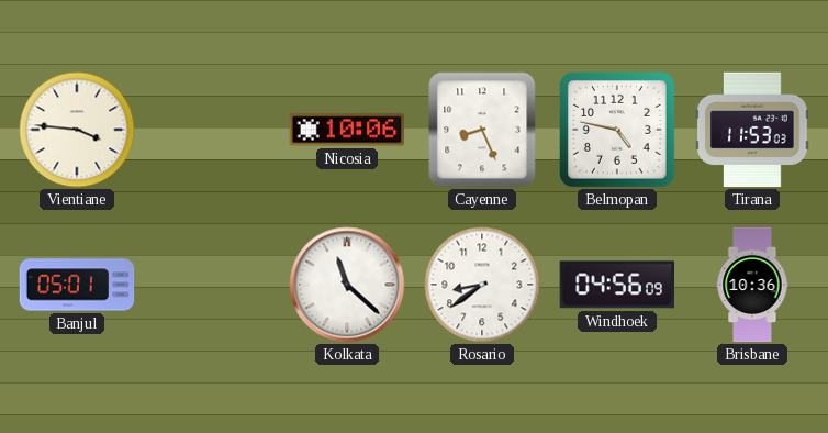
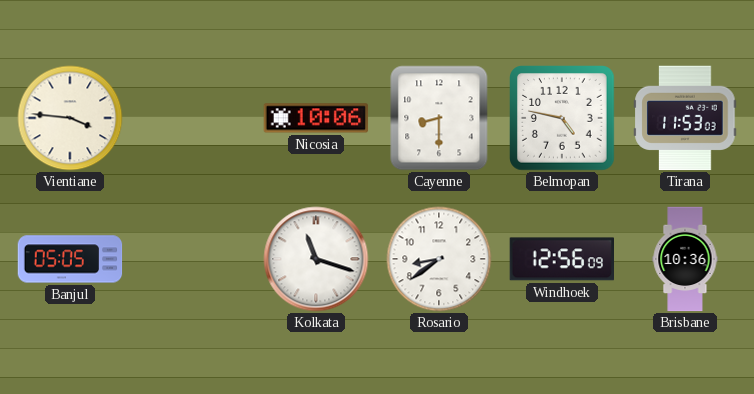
Cayenne: 8:26 -> 8:30 (439, 118)
Banjul: 05:01 -> 05:05 (70, 259)
Kolkata: 11:22 -> 11:18 (316, 259)
Windhoek: 04:56 -> 12:56 (561, 259)
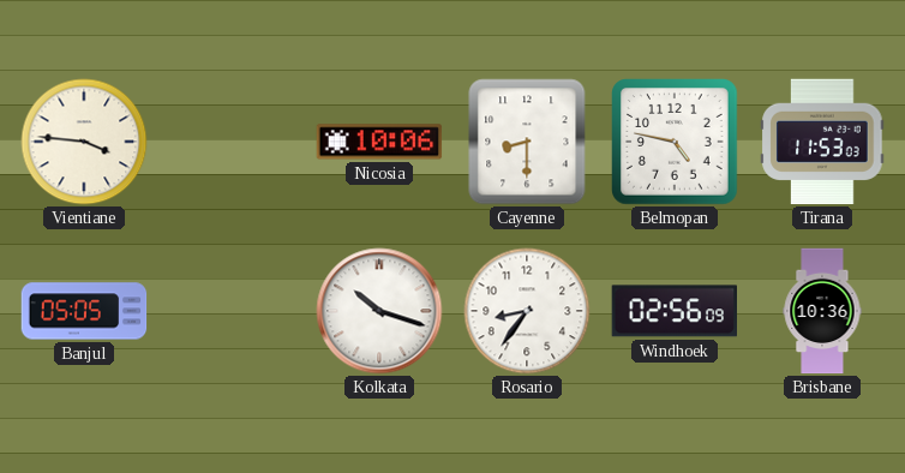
Kolkata: 11:18 -> 10:18 (379, 311)
Rosario: 8:39 -> 8:36 (527, 311)
Windhoek: 12:56 -> 02:56 (673, 311)
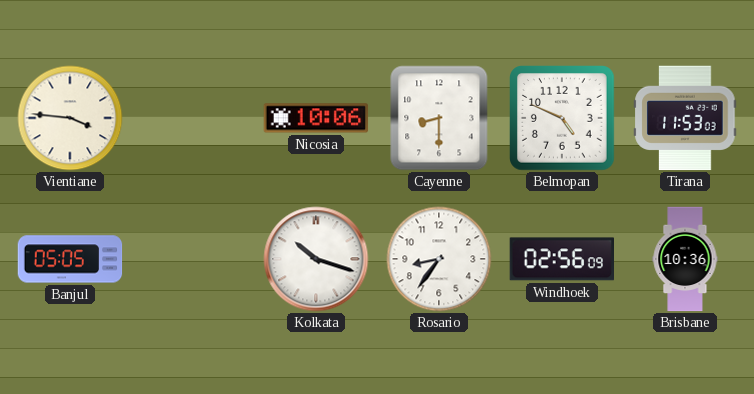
Belmopan: 4:47 -> 4:49 (563, 119)
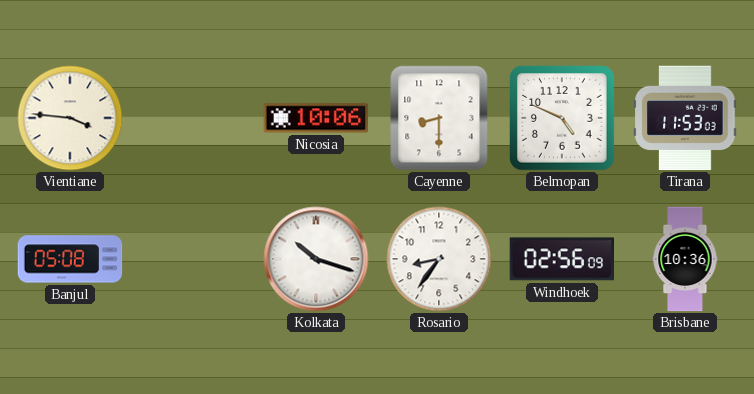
Banjul: 05:05 -> 05:08 (70, 259)
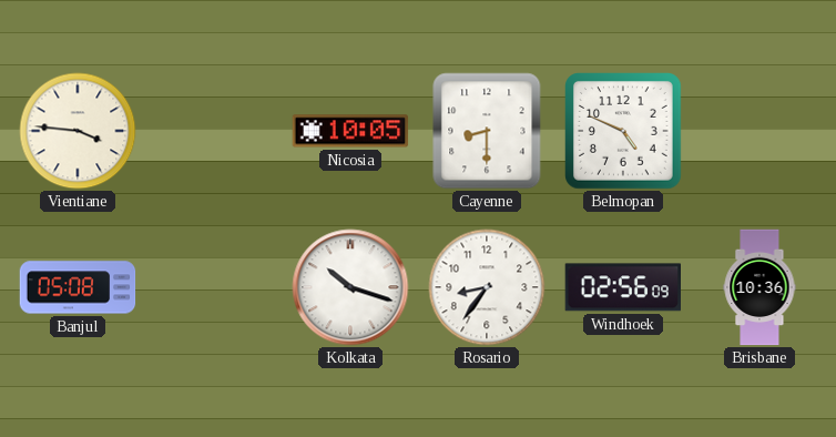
Nicosia: 10:06 -> 10:05 (350, 131)
Tirana: 11:53 -> none (685, 118)
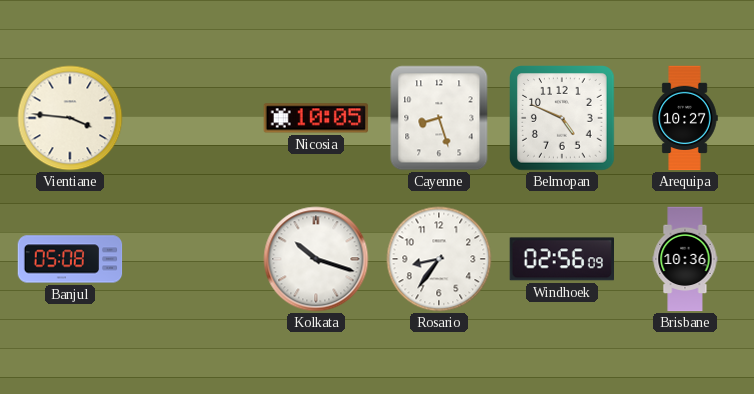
Cayenne: 8:30 -> 8:27 (439, 118)
Arequipa: none -> 10:27 (685, 118)
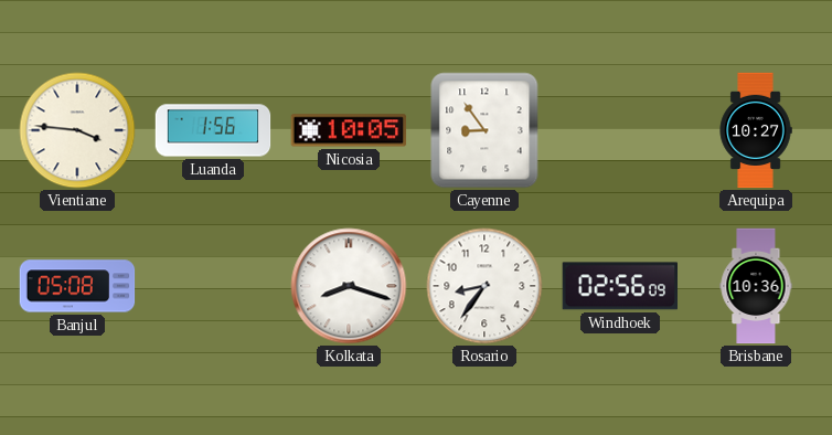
Luanda: none -> 1:56 (213, 130)
Cayenne: 8:27 -> 8:54 (484, 130)
Belmopan: 4:49 -> none (563, 119)
Kolkata: 10:18 -> 8:18 (349, 286)
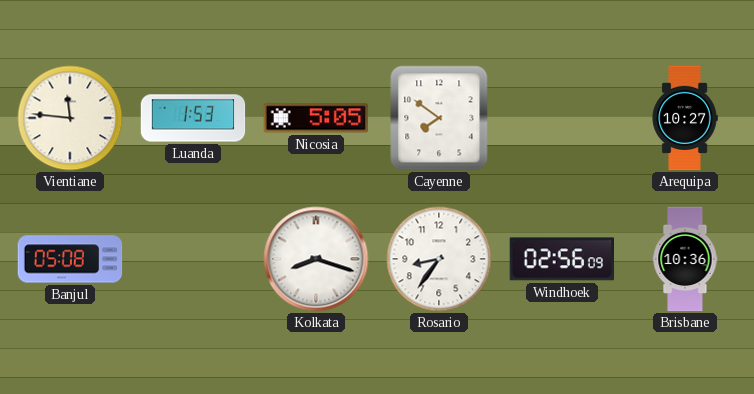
Vientiane: 3:46 -> 11:46 (70, 118)
Luanda: 1:56 -> 1:53 (193, 118)
Nicosia: 10:05 -> 5:05 (316, 118)
Cayenne: 8:54 -> 7:51 (439, 118)
